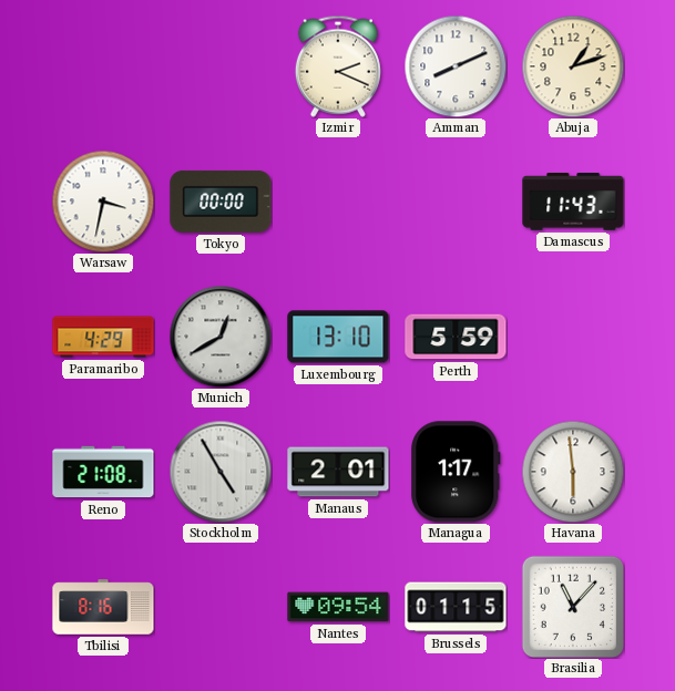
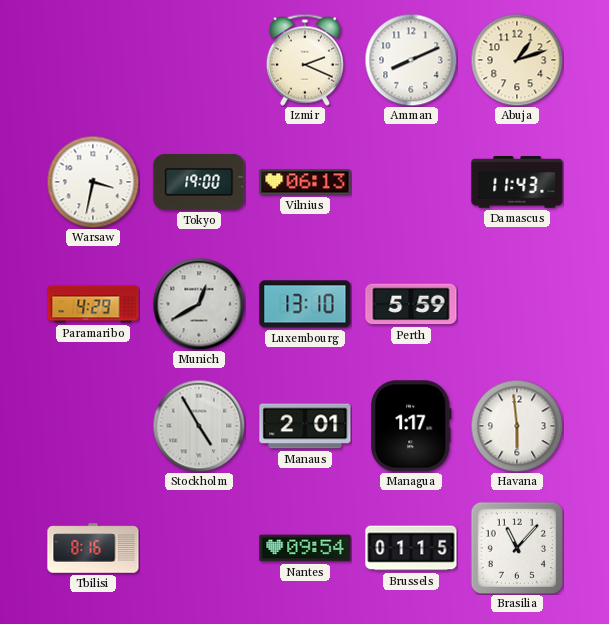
Tokyo: 00:00 -> 19:00 (199, 182)
Vilnius: none -> 06:13 (305, 182)
Reno: 21:08 -> none (103, 472)
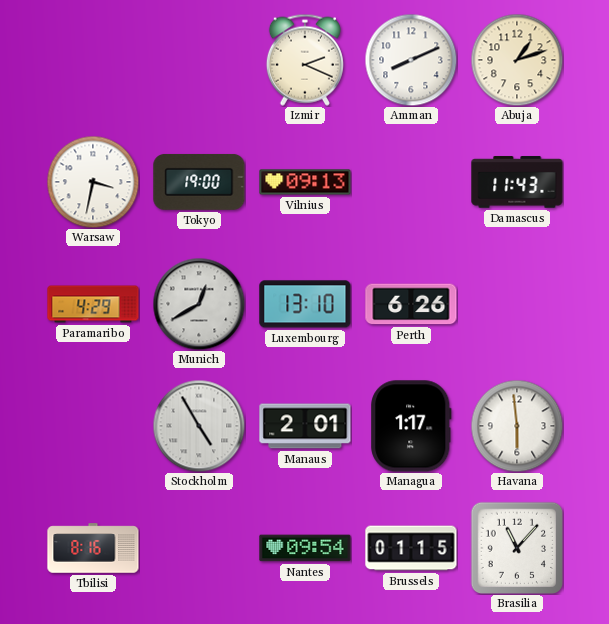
Vilnius: 06:13 -> 09:13 (305, 182)
Perth: 5:59 -> 6:26 (411, 304)
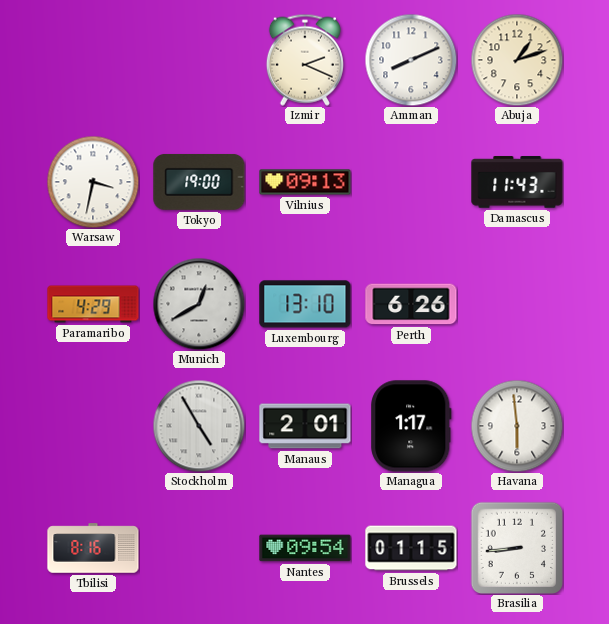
Brasilia: 11:07 -> 8:44 (516, 547)
